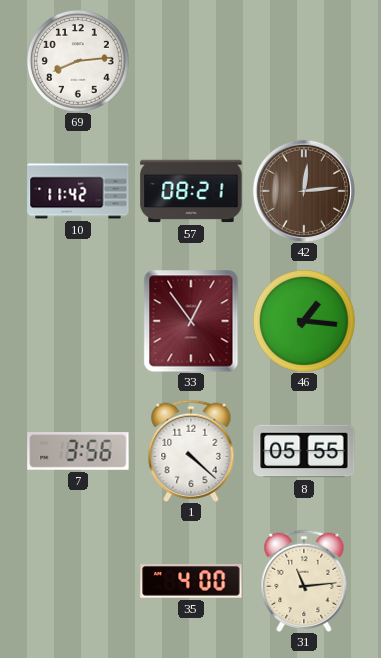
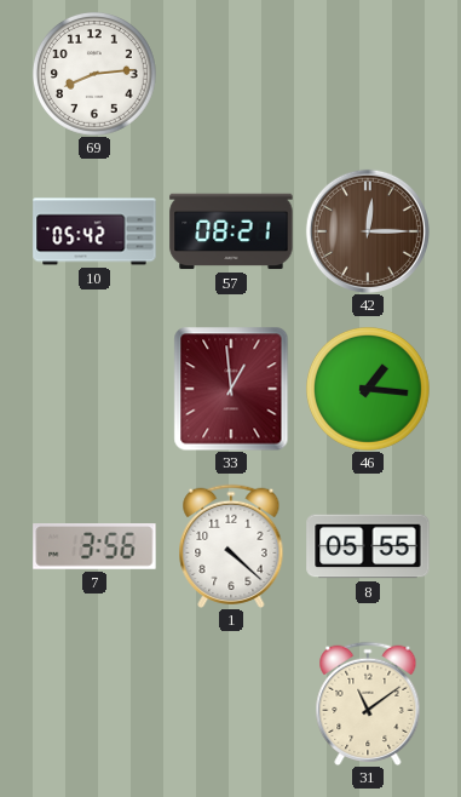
10: 11:42 -> 05:42 (94, 231)
42: 12:14 -> 12:15 (368, 231)
33: 12:54 -> 12:59 (231, 389)
35: 4:00 -> none (191, 582)
31: 11:14 -> 11:09 (368, 704)
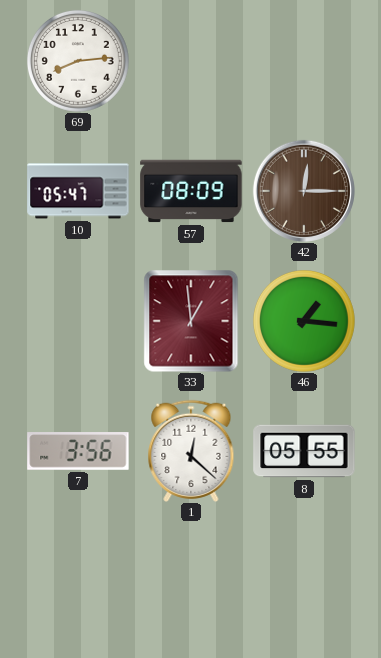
10: 05:42 -> 05:47 (78, 191)
57: 08:21 -> 08:09 (191, 191)
1: 4:22 -> 12:22 (191, 451)
31: 11:09 -> none (368, 704)
